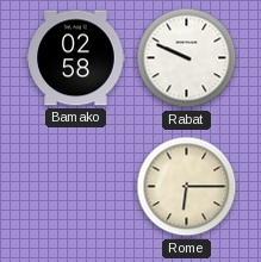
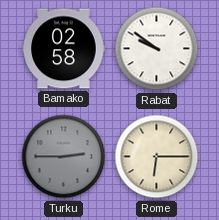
Rabat: 9:49 -> 9:51 (157, 49)
Turku: none -> 2:45 (64, 157)
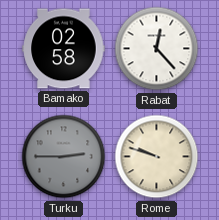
Rabat: 9:51 -> 12:23 (157, 49)
Rome: 6:15 -> 9:48 (157, 157)
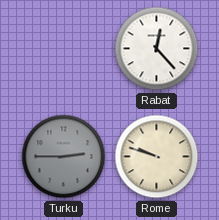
Bamako: 02:58 -> none (64, 49)
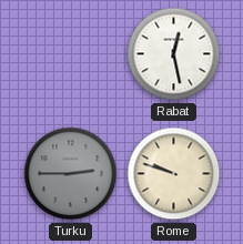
Rabat: 12:23 -> 12:28 (174, 54)
